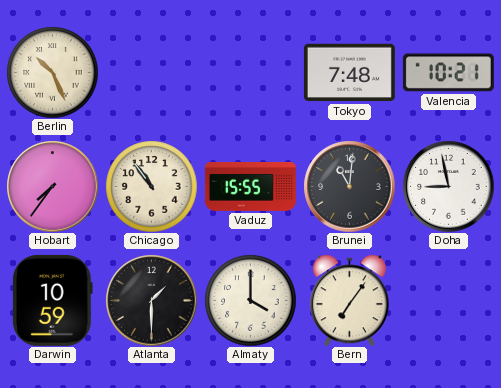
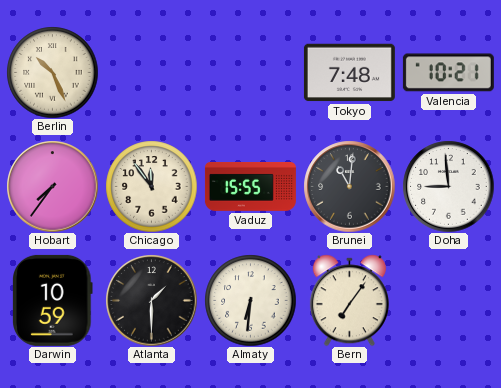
Chicago: 10:54 -> 11:54 (151, 186)
Doha: 8:58 -> 8:59 (448, 186)
Almaty: 4:00 -> 6:31 (250, 300)
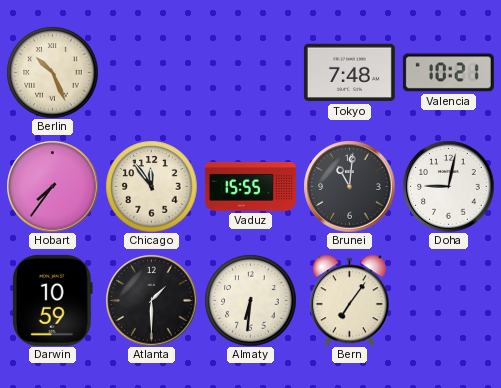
Doha: 8:59 -> 9:02 (448, 186)
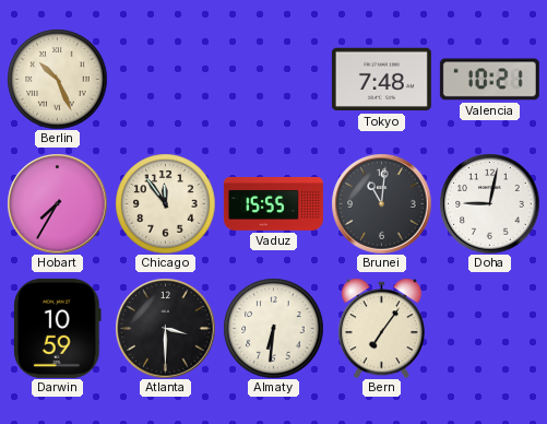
Hobart: 7:36 -> 7:35 (57, 203)
Atlanta: 1:30 -> 3:30 (165, 328)
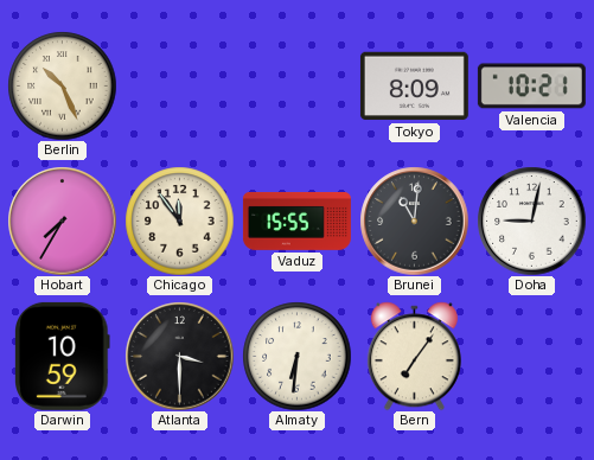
Tokyo: 7:48 -> 8:09 (414, 87)
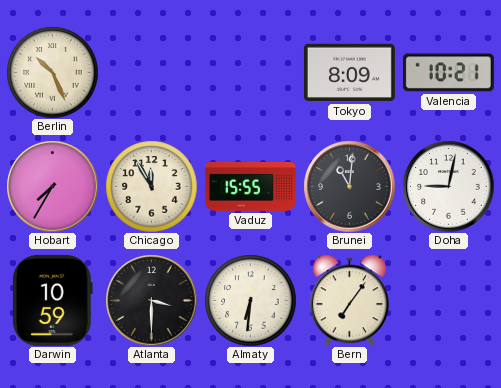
Chicago: 11:54 -> 11:55 (151, 186)
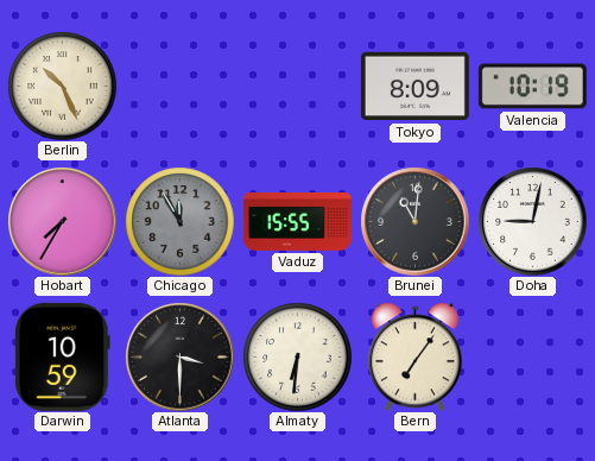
Valencia: 10:21 -> 10:19 (532, 87)
Chicago dial: cream -> grey (179, 221)
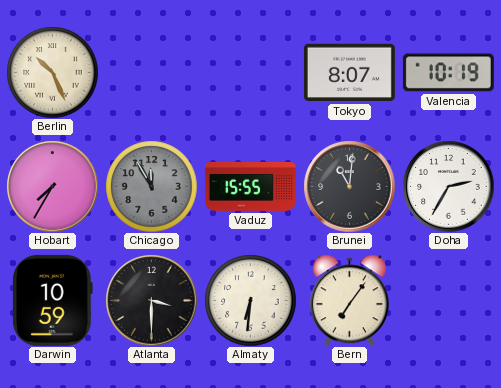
Tokyo: 8:09 -> 8:07 (349, 73)
Doha: 9:02 -> 2:35 (448, 186)
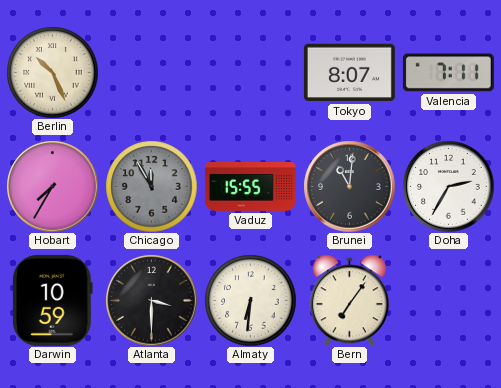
Valencia: 10:19 -> 7:11 (448, 73)
